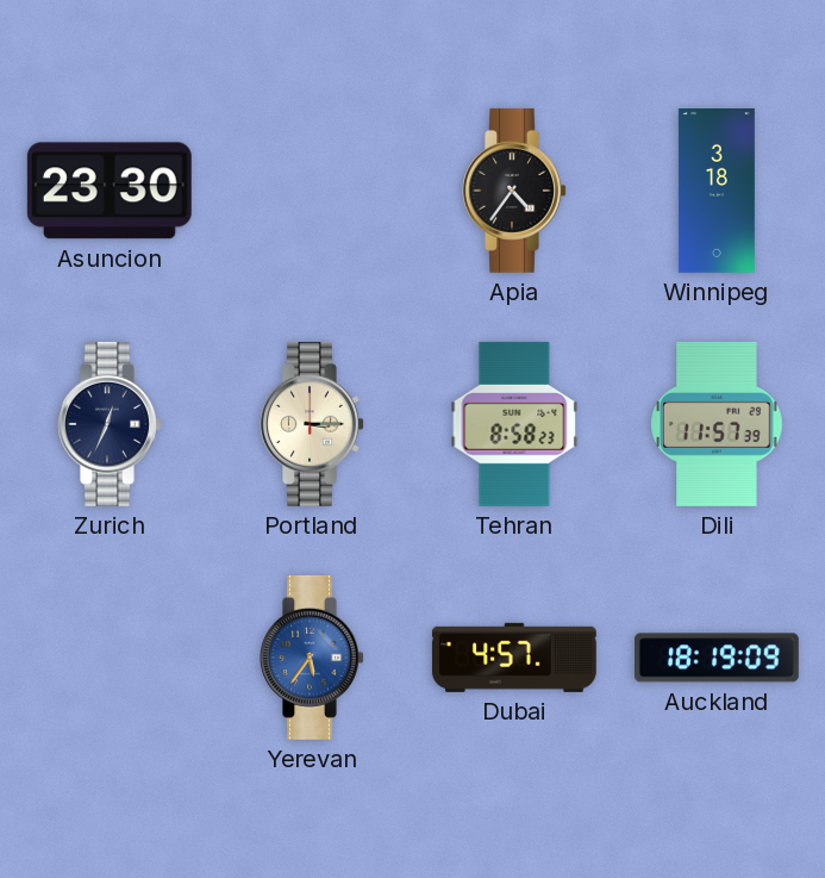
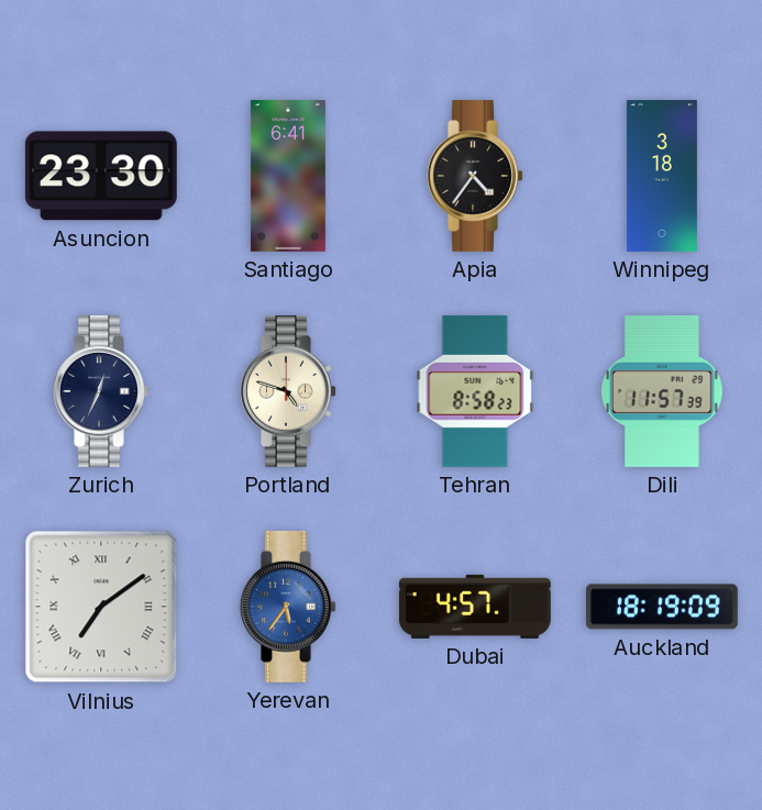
Santiago: none -> 6:41 (288, 176)
Portland: 3:15 -> 4:48 (288, 391)
Vilnius: none -> 7:09 (101, 607)
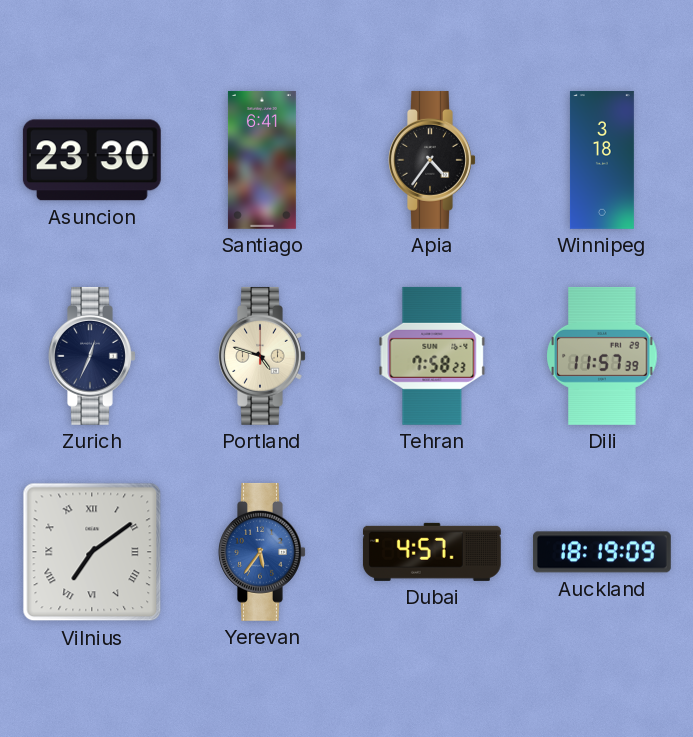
Tehran: 8:58 -> 7:58 (432, 356)
